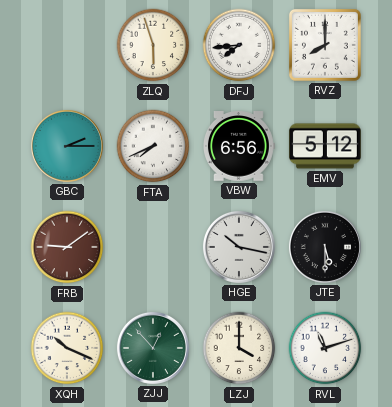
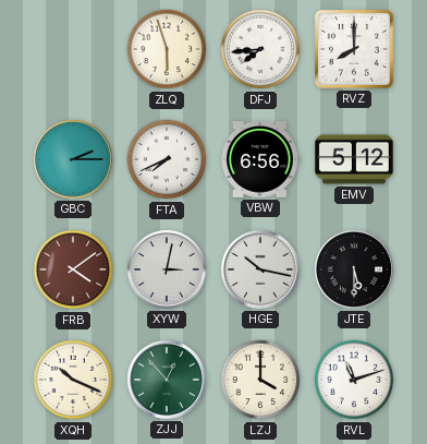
FRB: 9:09 -> 4:09 (73, 269)
XYW: none -> 3:02 (167, 269)
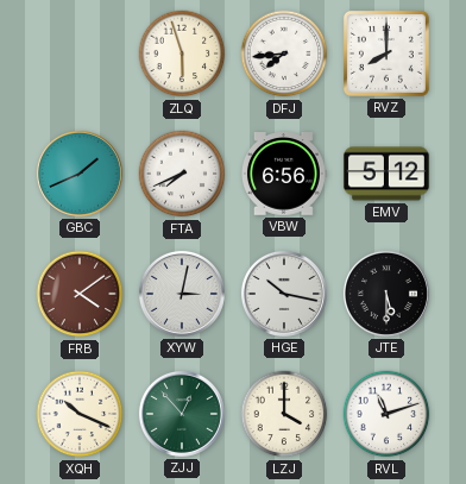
GBC: 2:15 -> 1:41 (80, 174)
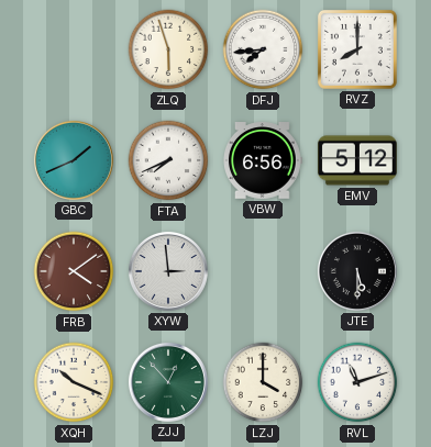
XYW: 3:02 -> 2:59 (168, 271)
HGE: 10:17 -> none (284, 294)
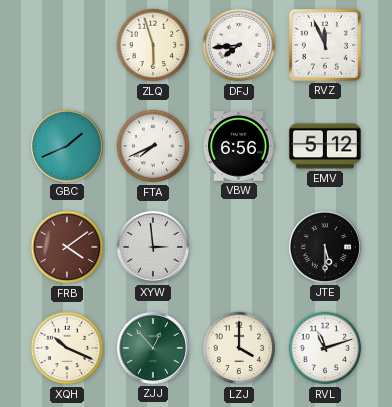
RVZ: 8:00 -> 11:56 (325, 45)
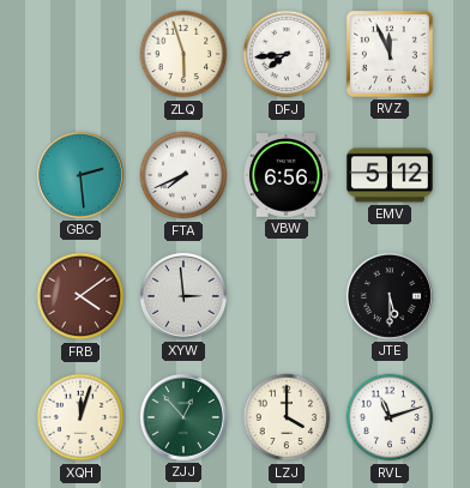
GBC: 1:41 -> 2:29 (80, 175)
XQH: 10:19 -> 12:03 (80, 417)
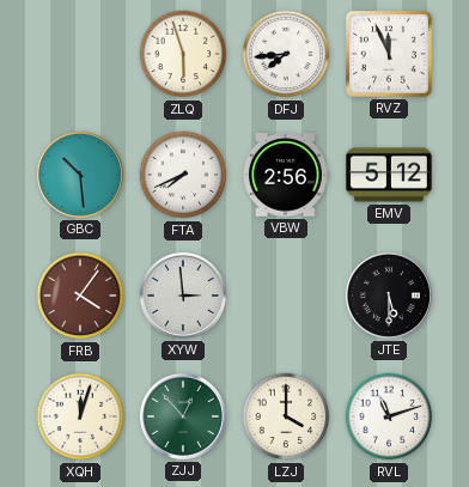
GBC: 2:29 -> 10:29 (80, 175)
VBW: 6:56 -> 2:56 (286, 176)
FRB: 4:09 -> 4:06 (80, 296)
